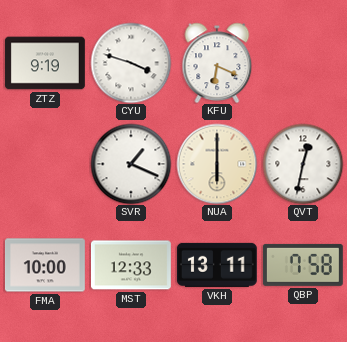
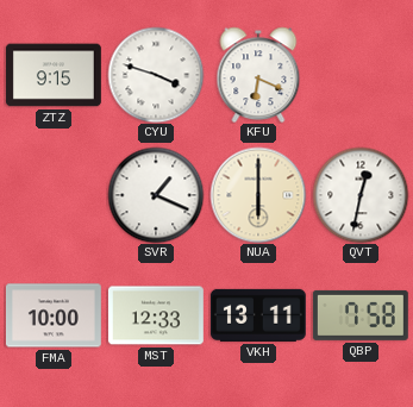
ZTZ: 9:19 -> 9:15 (54, 75)
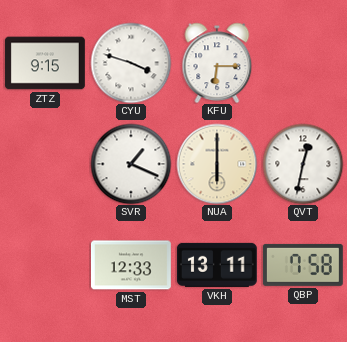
KFU: 6:19 -> 6:15 (217, 63)
FMA: 10:00 -> none (54, 315)
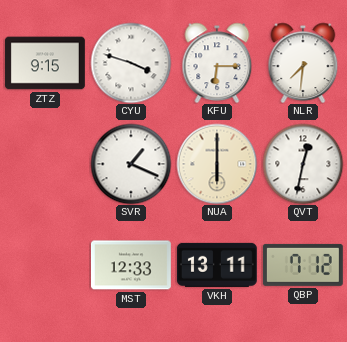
NLR: none -> 7:31 (303, 63)
QBP: 7:58 -> 7:12 (303, 265)
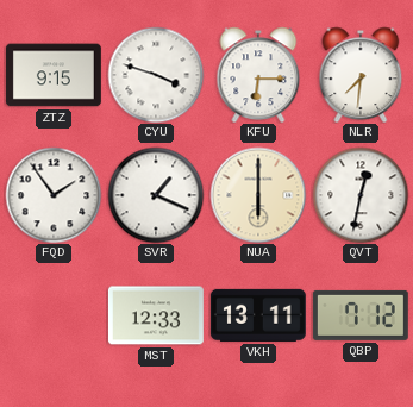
FQD: none -> 1:54 (54, 195)
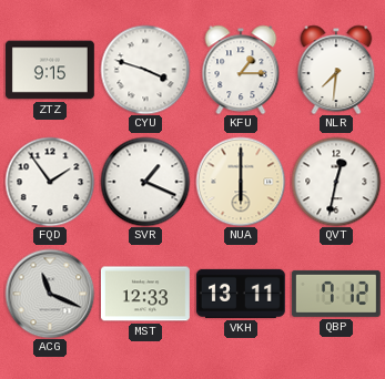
KFU: 6:15 -> 1:15 (241, 70)
ACG: none -> 11:19 (50, 294)
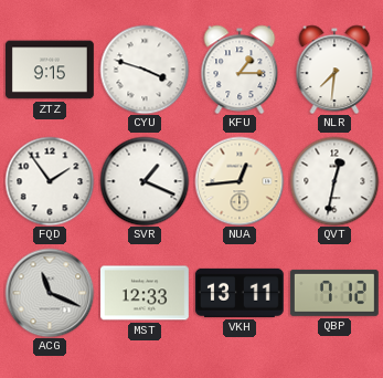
NUA: 6:00 -> 12:44 (240, 181)
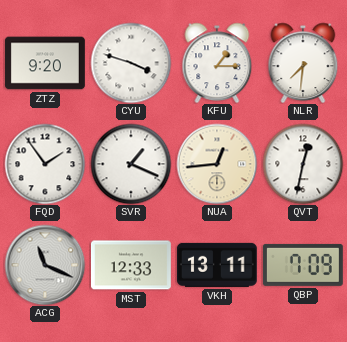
ZTZ: 9:15 -> 9:20 (45, 63)
QBP: 7:12 -> 7:09 (303, 265)
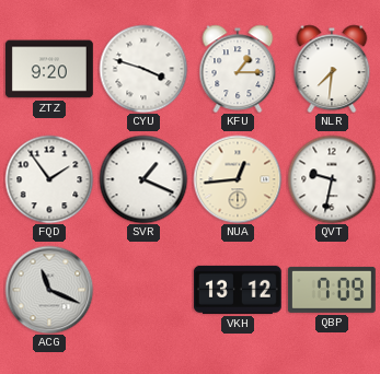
QVT: 12:32 -> 9:32 (332, 179)
MST: 12:33 -> none (131, 265)
VKH: 13:11 -> 13:12 (238, 290)
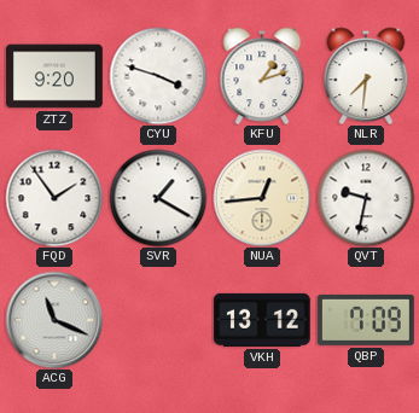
KFU: 1:15 -> 1:12 (262, 76)
SVR: 1:19 -> 1:20 (158, 198)
